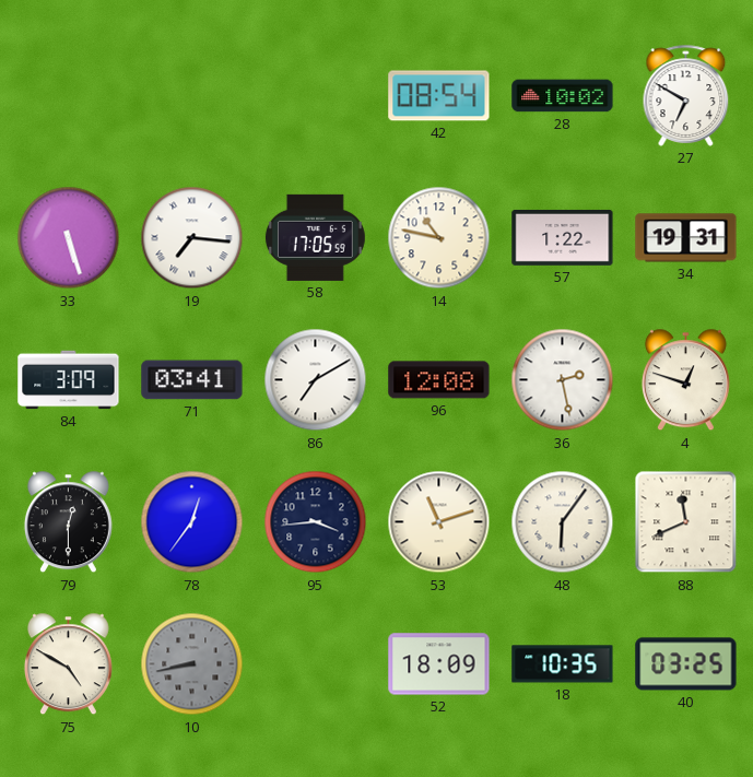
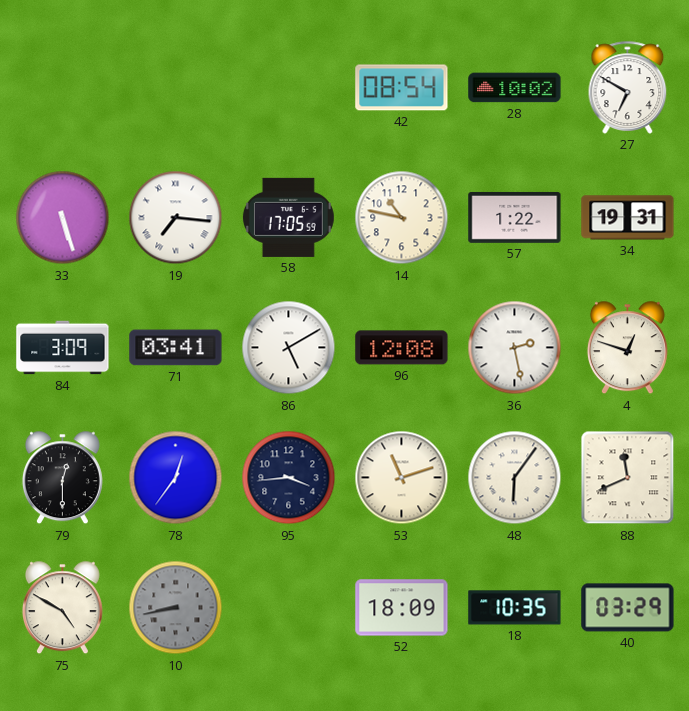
86: 7:10 -> 5:10 (289, 348)
40: 03:25 -> 03:29 (628, 608)
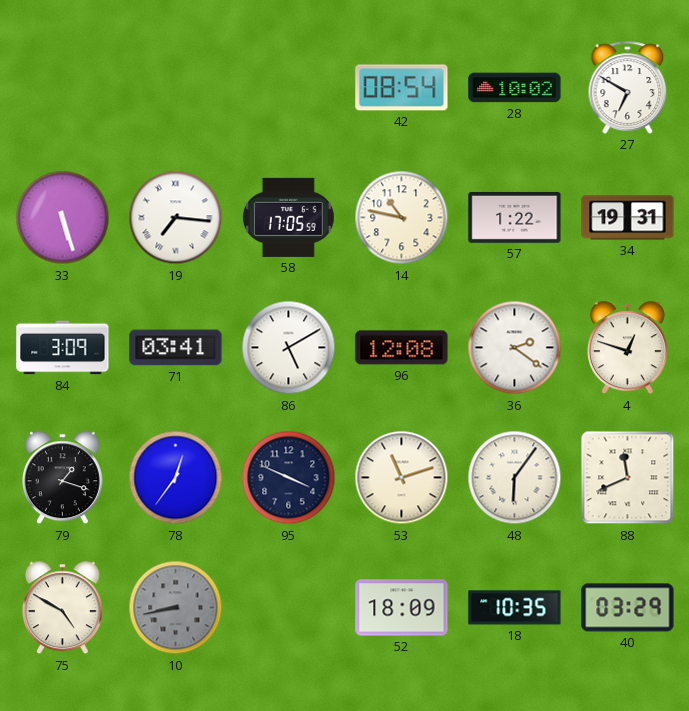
36: 2:28 -> 2:21 (515, 348)
79: 12:30 -> 1:18 (62, 478)
95: 3:44 -> 3:49 (289, 478)
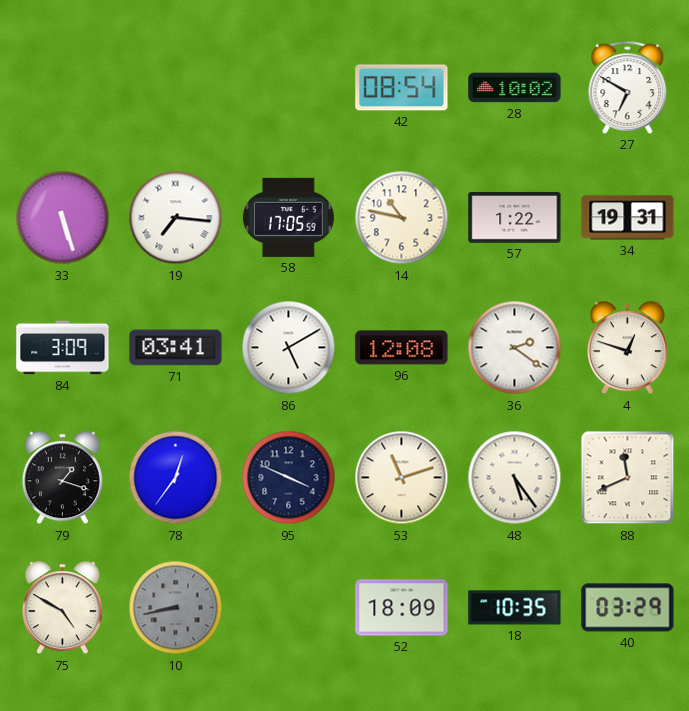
48: 6:06 -> 5:24 (515, 478)
